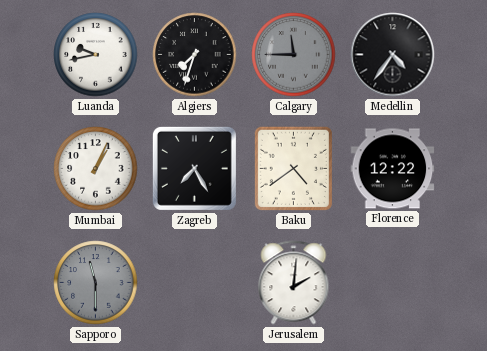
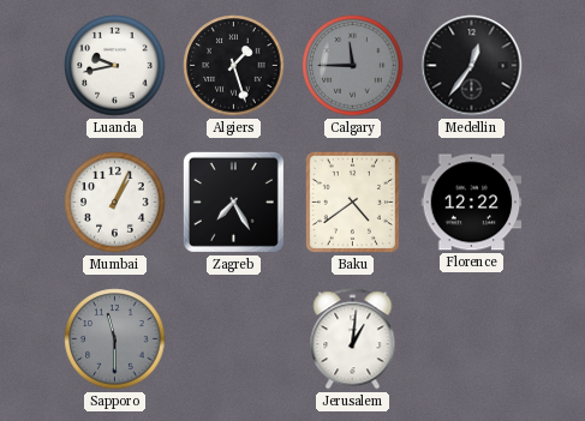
Algiers: 7:33 -> 1:27 (234, 66)
Medellin: 4:36 -> 12:36 (472, 66)
Jerusalem: 2:01 -> 1:01 (353, 339)
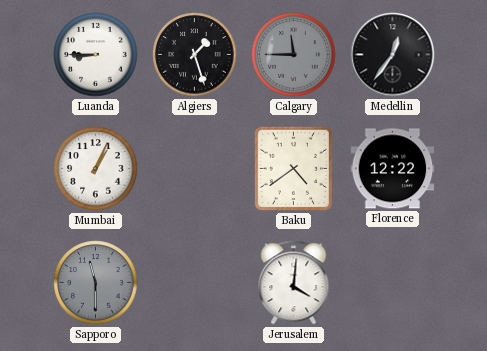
Luanda: 9:43 -> 8:45 (96, 55)
Zagreb: 7:25 -> none (233, 202)
Jerusalem: 1:01 -> 4:01 (294, 283)
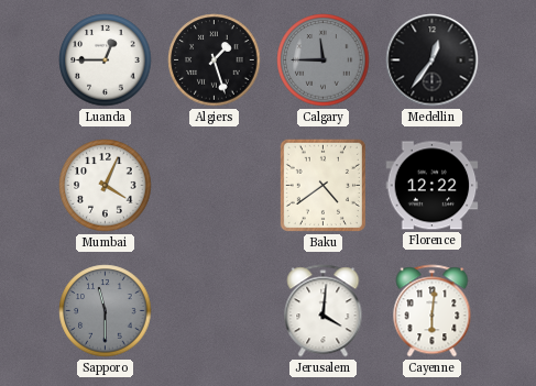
Luanda: 8:45 -> 12:45 (106, 60)
Mumbai: 1:04 -> 4:04 (106, 186)
Cayenne: none -> 6:01 (433, 311)
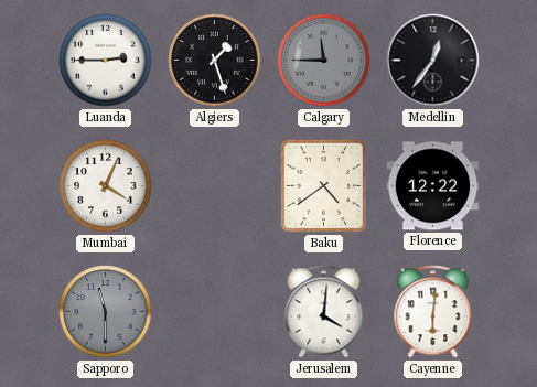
Luanda: 12:45 -> 2:45 (106, 61)
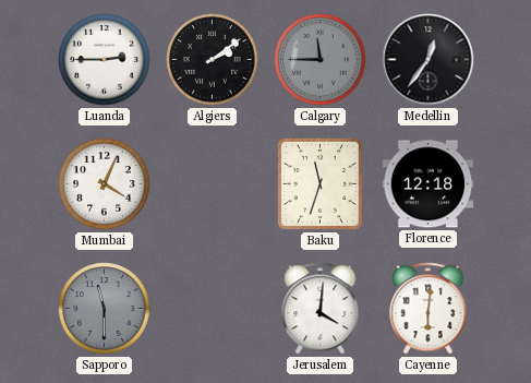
Algiers: 1:27 -> 2:09 (213, 60)
Baku: 4:39 -> 11:33 (319, 183)
Florence: 12:22 -> 12:18 (429, 184)
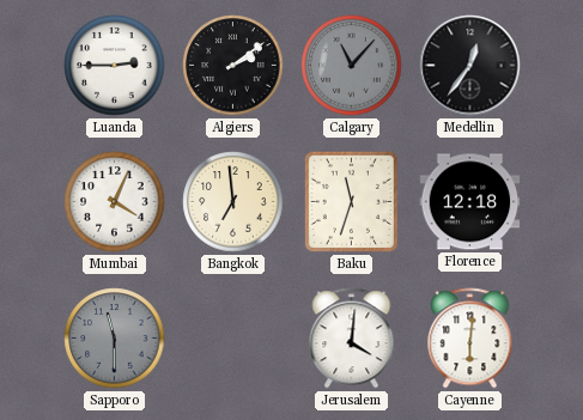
Calgary: 11:45 -> 11:07 (352, 66)
Bangkok: none -> 6:59 (233, 202)
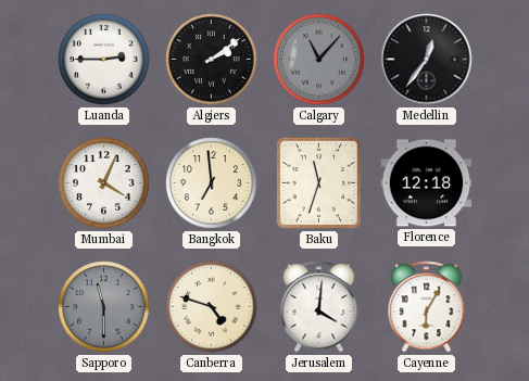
Canberra: none -> 4:48 (212, 307)
Cayenne: 6:01 -> 6:05 (427, 307)
